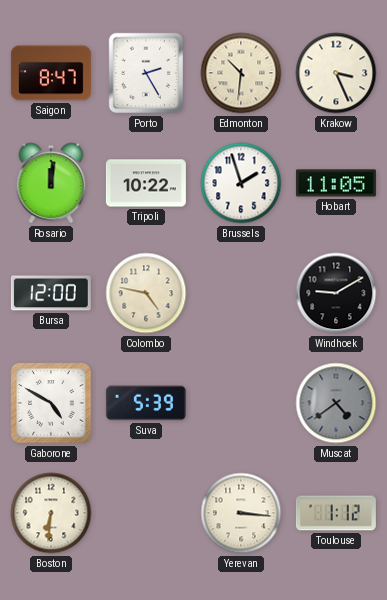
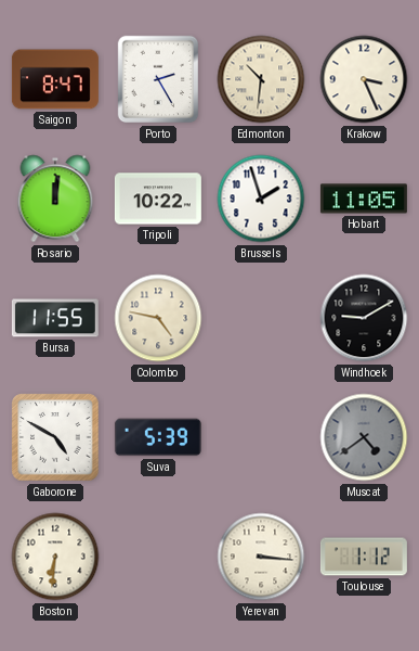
Bursa: 12:00 -> 11:55 (55, 318)
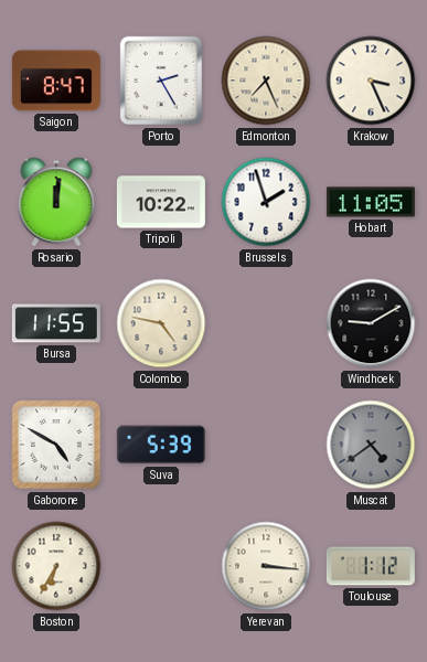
Edmonton: 10:31 -> 7:26 (266, 81)
Boston: 6:31 -> 6:35 (56, 566)
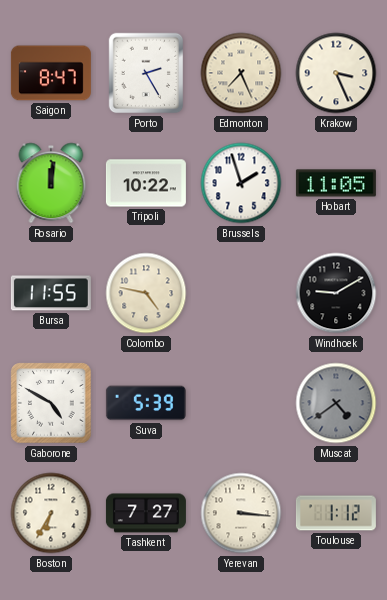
Tashkent: none -> 7:27 (146, 513)
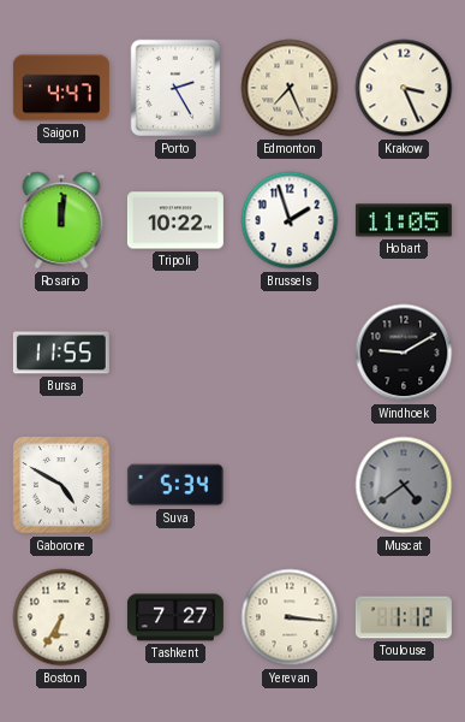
Saigon: 8:47 -> 4:47 (61, 88)
Colombo: 4:47 -> none (146, 293)
Suva: 5:39 -> 5:34 (175, 485)
